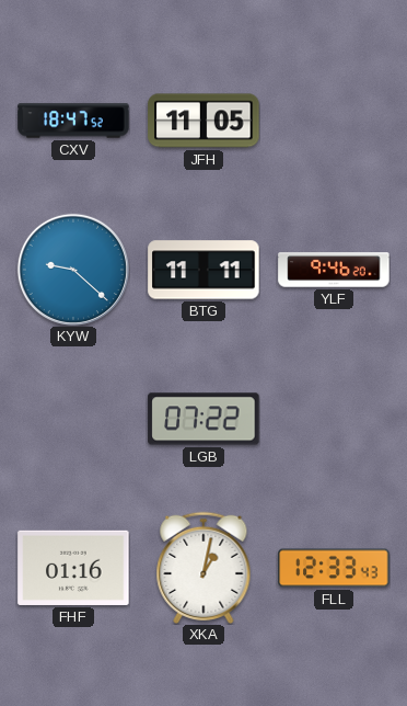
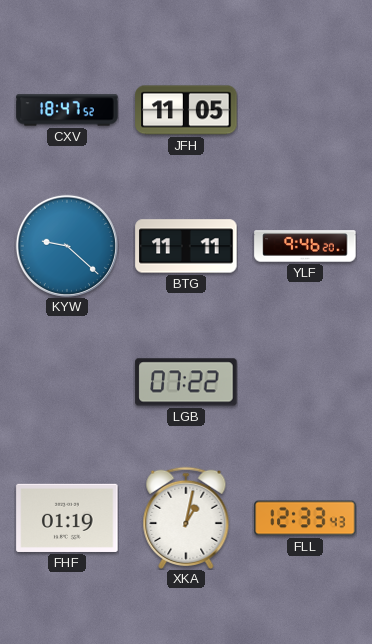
FHF: 01:16 -> 01:19 (67, 518)
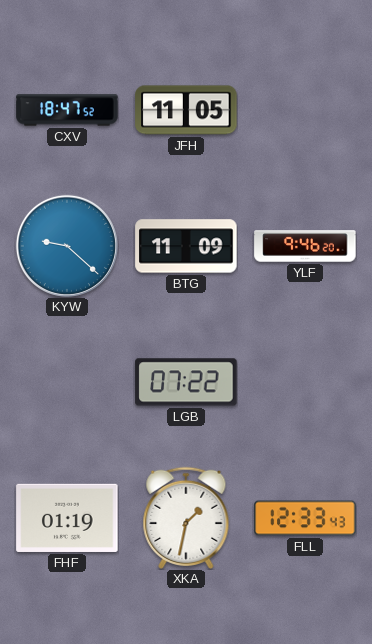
BTG: 11:11 -> 11:09 (186, 246)
XKA: 1:02 -> 1:32 (186, 518)
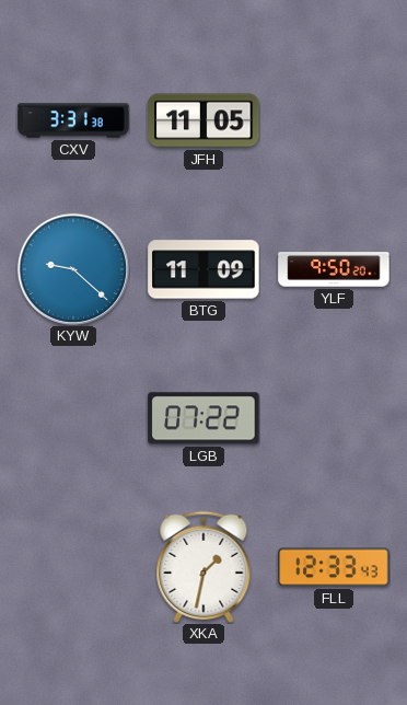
CXV: 18:47 -> 3:31 (73, 120)
YLF: 9:46 -> 9:50 (334, 269)
FHF: 01:19 -> none (67, 518)
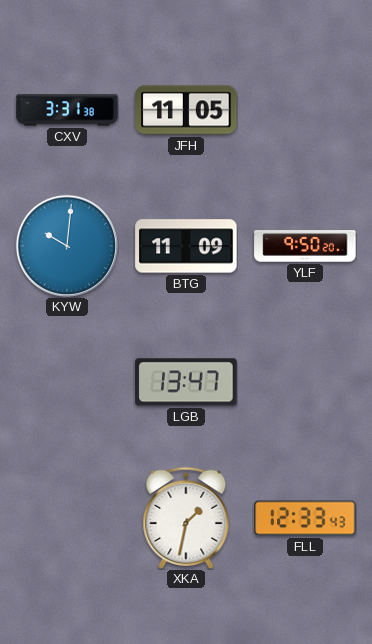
KYW: 9:22 -> 10:01 (67, 246)
LGB: 07:22 -> 13:47 (186, 382)
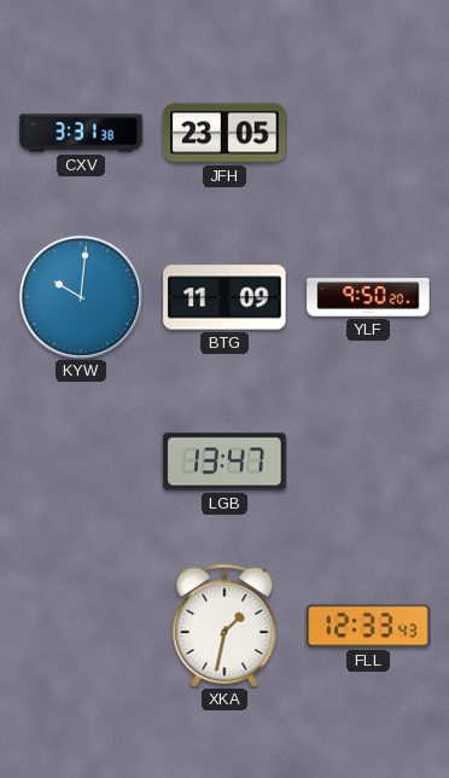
JFH: 11:05 -> 23:05 (224, 133)
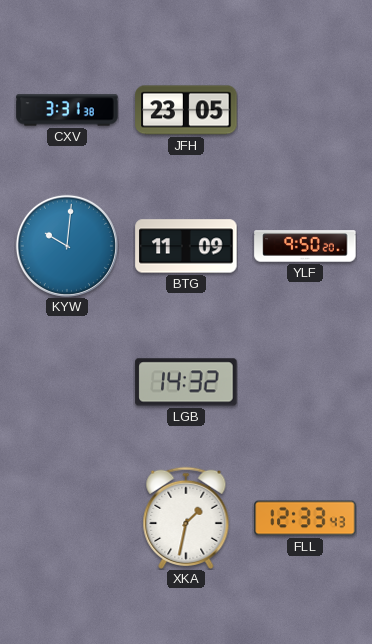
LGB: 13:47 -> 14:32 (186, 382)
